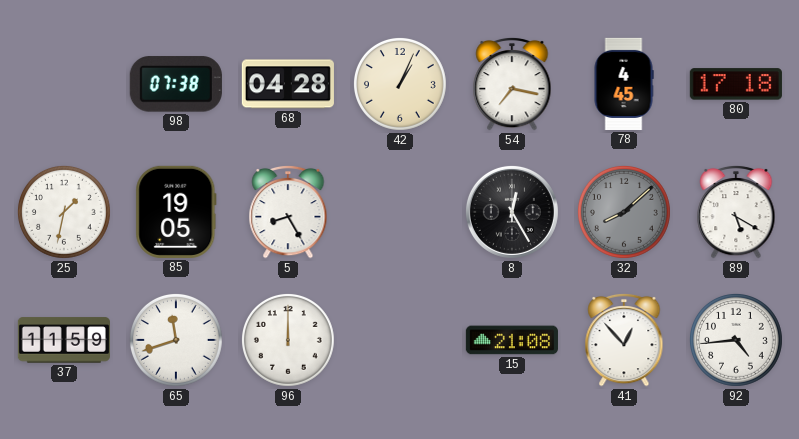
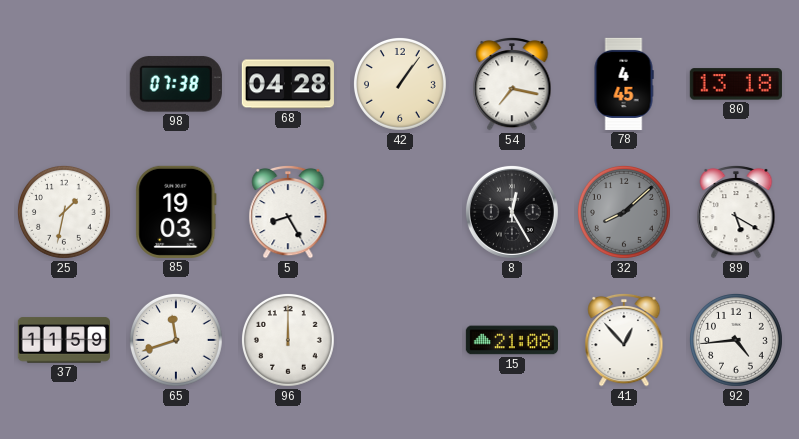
42: 1:04 -> 1:06 (400, 84)
80: 17:18 -> 13:18 (736, 84)
85: 19:05 -> 19:03 (176, 212)
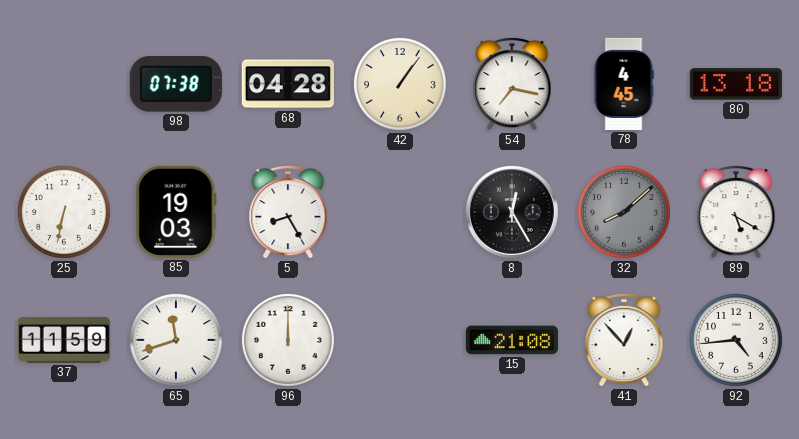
25: 1:32 -> 6:32 (64, 212)
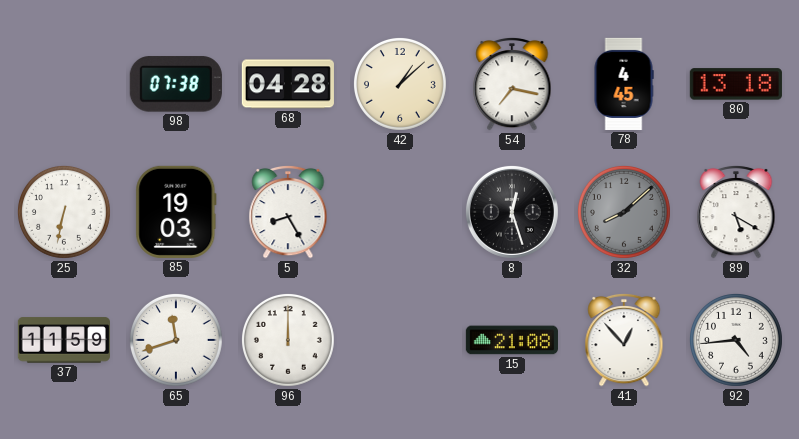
42: 1:06 -> 1:08 (400, 84)
8: 12:25 -> 12:27 (512, 212)
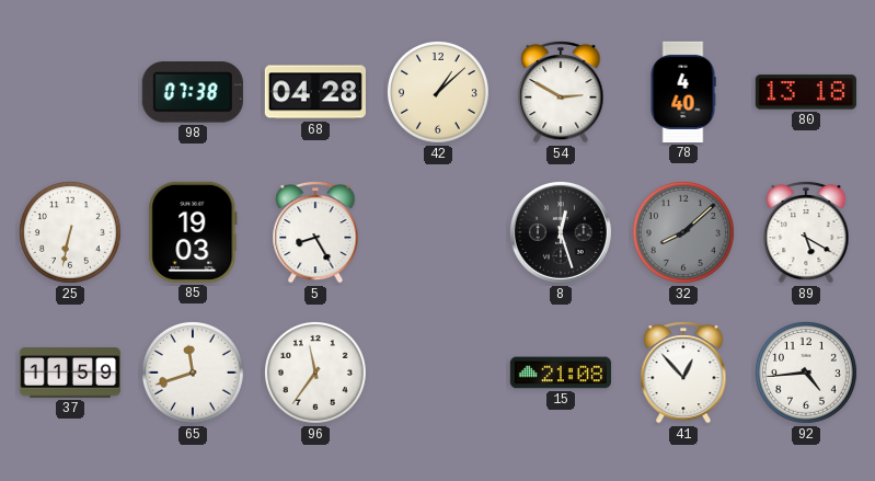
54: 7:17 -> 2:50 (561, 92)
78: 4:45 -> 4:40 (683, 92)
96: 12:00 -> 11:36 (315, 373)
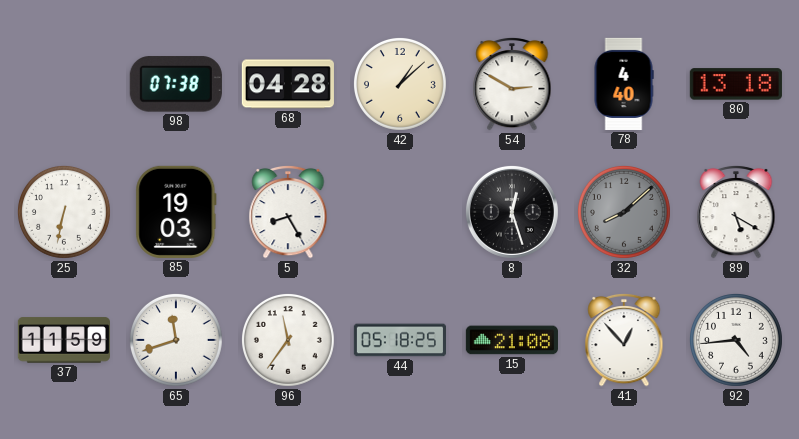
44: none -> 05:18 (399, 340)
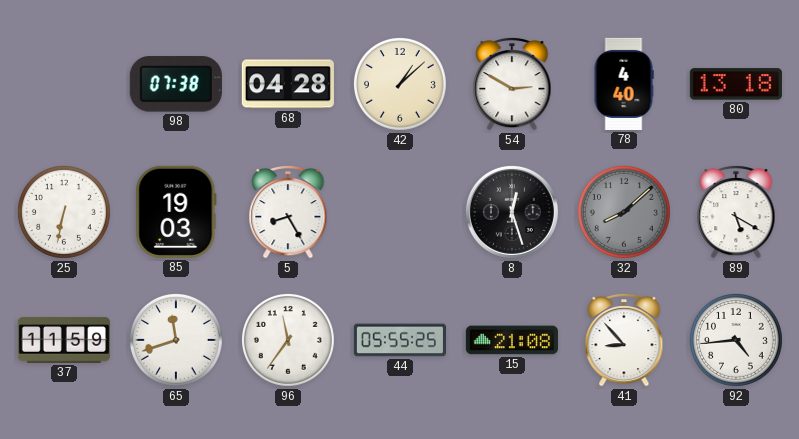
44: 05:18 -> 05:55 (399, 340)
41: 12:53 -> 8:53 (624, 340)
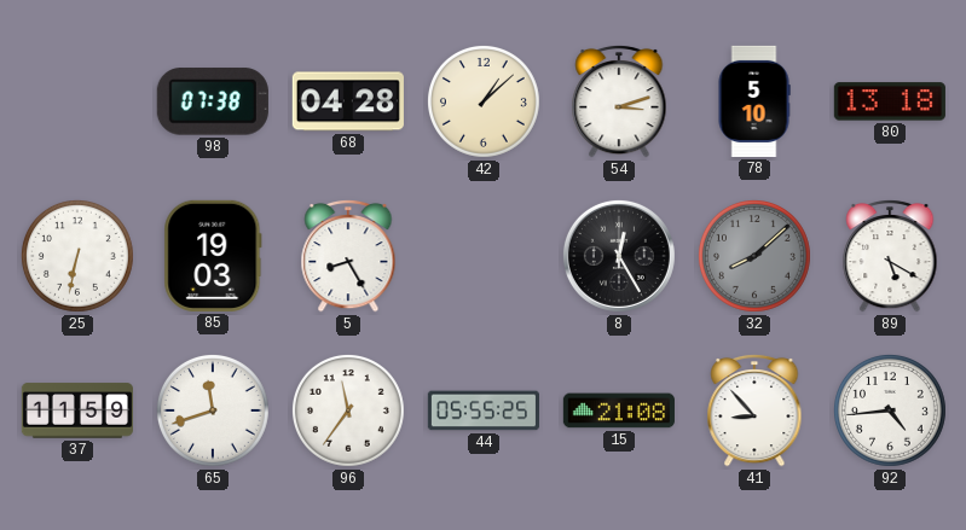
54: 2:50 -> 3:12 (619, 101)
78: 4:40 -> 5:10 (754, 101)
8: 12:27 -> 12:25 (619, 256)
